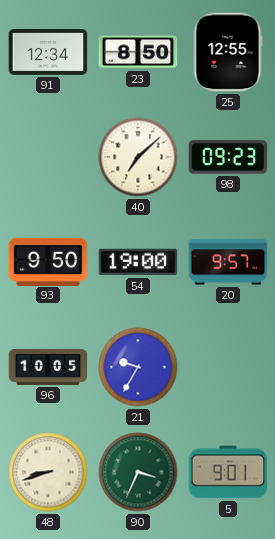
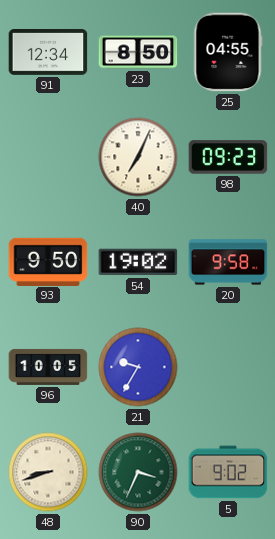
25: 12:55 -> 04:55 (228, 52)
40: 7:08 -> 7:04 (138, 157)
54: 19:00 -> 19:02 (138, 262)
20: 9:57 -> 9:58 (228, 262)
5: 9:01 -> 9:02 (228, 472)
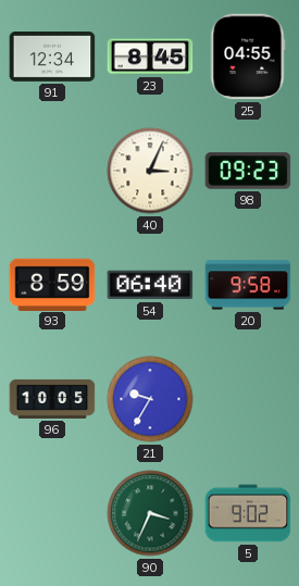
23: 8:50 -> 8:45 (150, 57)
40: 7:04 -> 3:04 (150, 171)
93: 9:50 -> 8:59 (52, 284)
54: 19:02 -> 06:40 (150, 285)
48: 8:42 -> none (48, 472)
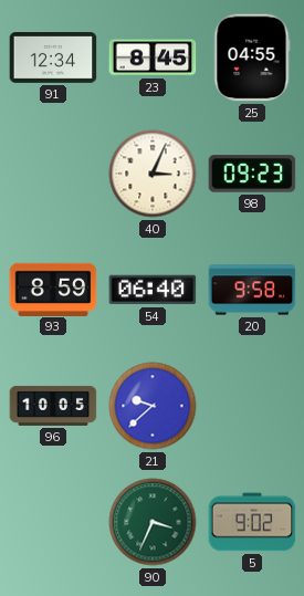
21: 9:35 -> 9:38 (153, 406)
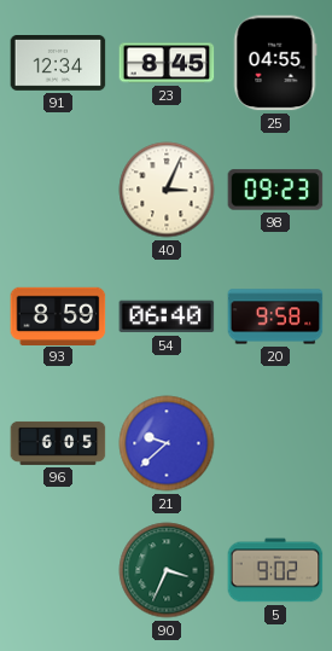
96: 10:05 -> 6:05 (58, 443)
